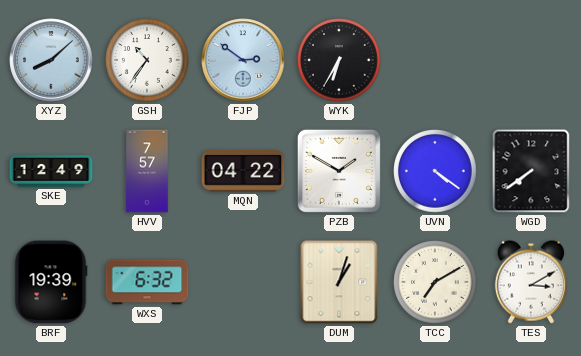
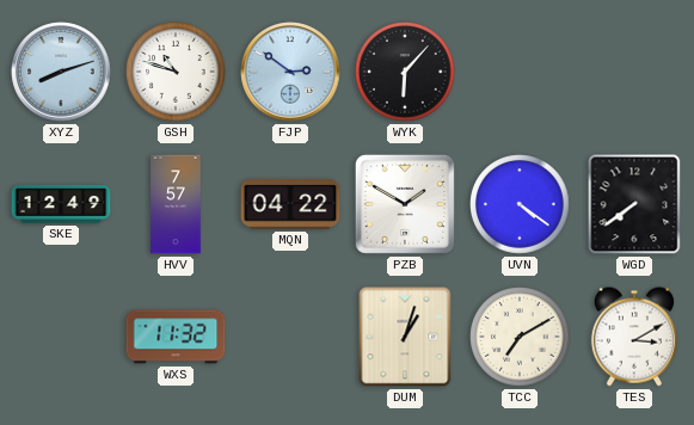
XYZ: 8:08 -> 8:12 (61, 72)
GSH: 10:36 -> 10:48 (176, 72)
WYK: 6:35 -> 6:07 (405, 72)
BRF: 19:39 -> none (51, 282)
WXS: 6:32 -> 11:32 (176, 337)
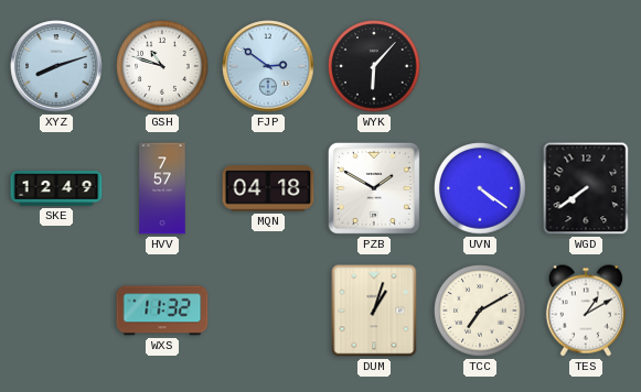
MQN: 04:22 -> 04:18 (268, 188)
TES: 3:10 -> 1:10 (586, 311)
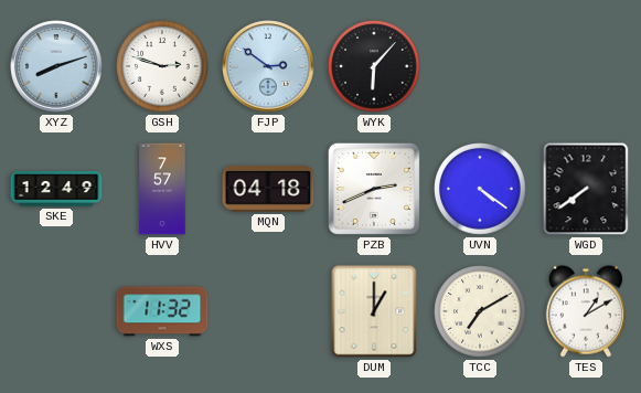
GSH: 10:48 -> 2:48 (162, 66)
PZB: 1:50 -> 2:41 (374, 189)
DUM: 1:03 -> 1:00 (374, 311)
